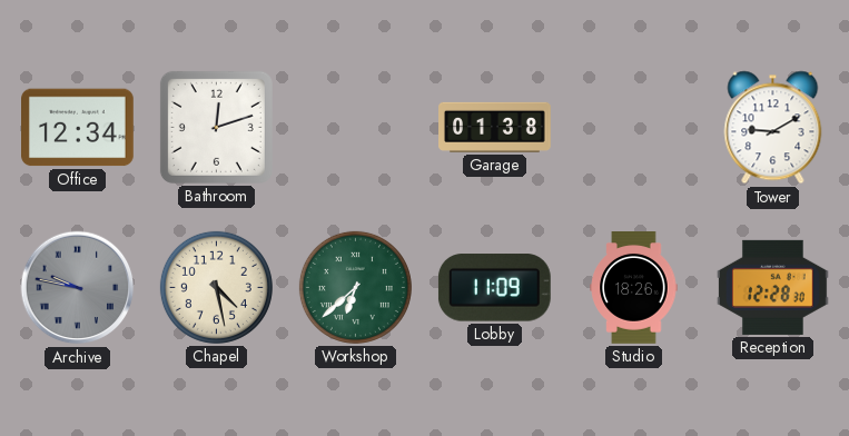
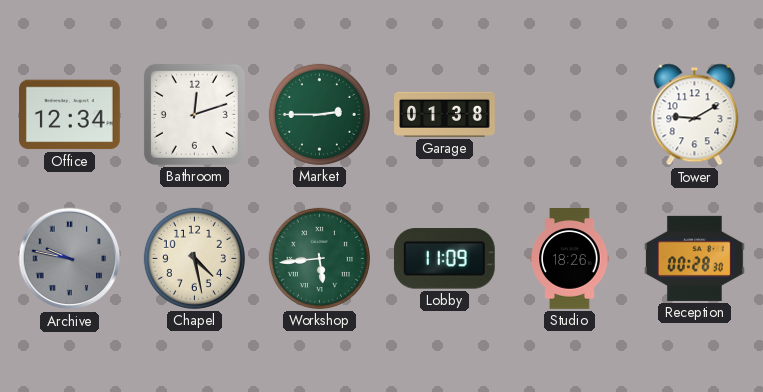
Market: none -> 2:45 (319, 114)
Workshop: 6:38 -> 5:44 (319, 258)
Reception: 12:28 -> 00:28 (694, 258)
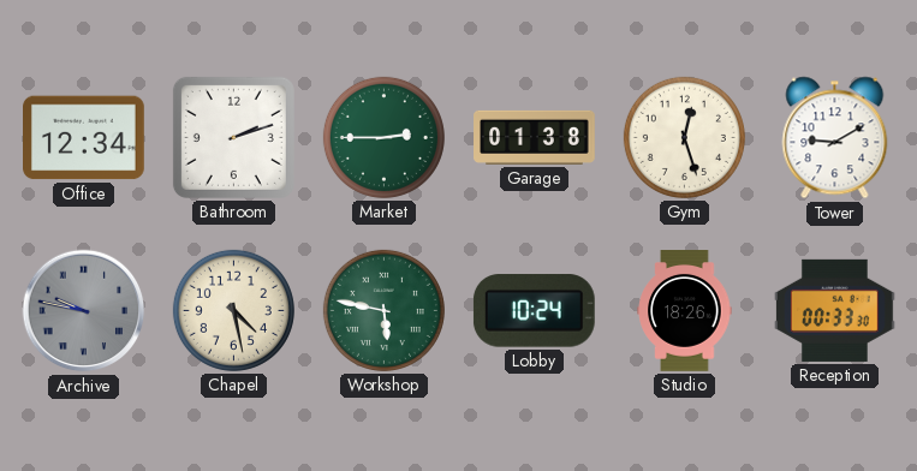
Bathroom: 12:12 -> 2:12 (233, 137)
Gym: none -> 12:27 (684, 137)
Workshop: 5:44 -> 5:47 (383, 310)
Lobby: 11:09 -> 10:24 (534, 311)
Reception: 00:28 -> 00:33 (834, 310)
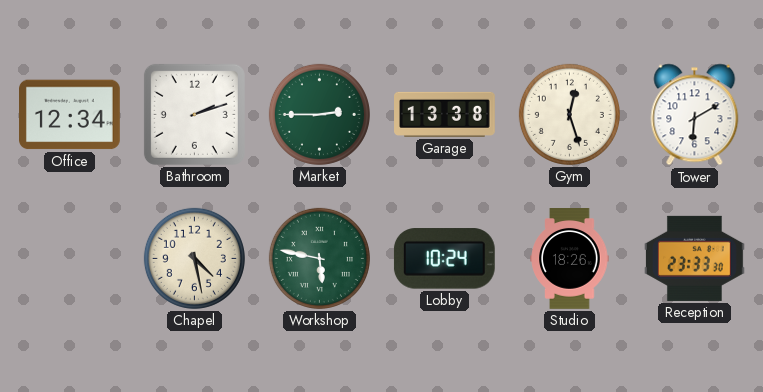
Garage: 01:38 -> 13:38 (445, 114)
Tower: 9:10 -> 6:10 (695, 115)
Archive: 9:47 -> none (84, 311)
Reception: 00:33 -> 23:33 (694, 258)
